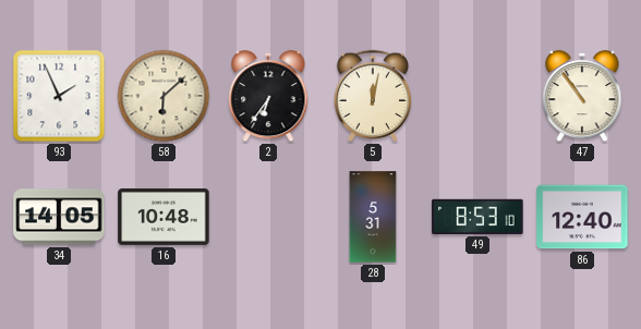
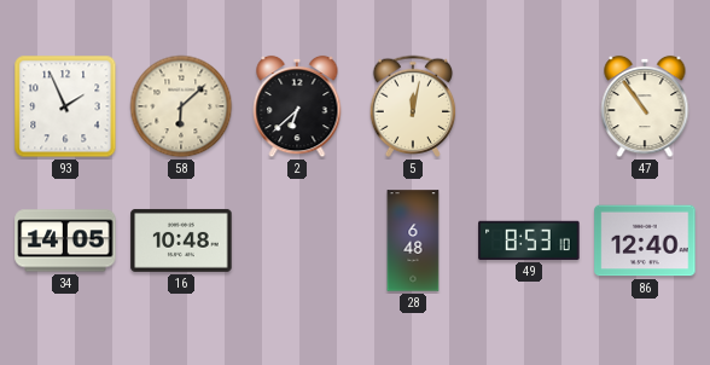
2: 6:36 -> 6:38 (297, 106)
28: 5:31 -> 6:48 (413, 241)
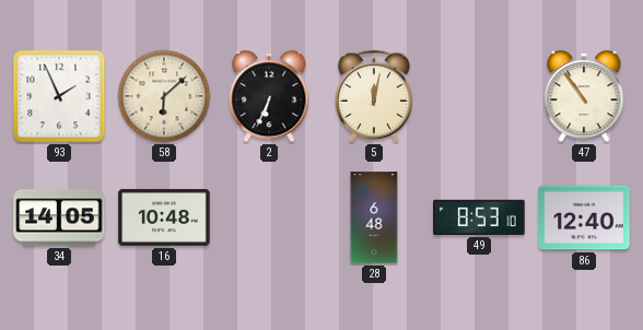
2: 6:38 -> 6:34 (269, 96)
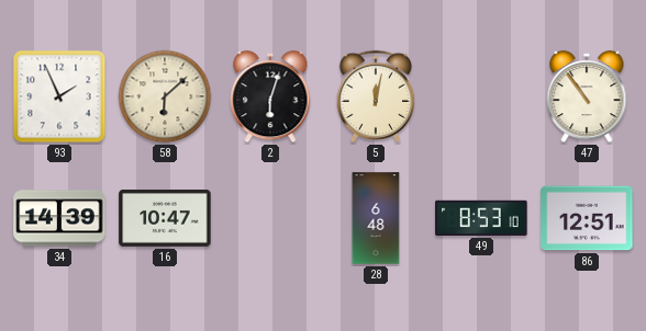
2: 6:34 -> 6:03 (270, 96)
34: 14:05 -> 14:39 (59, 218)
16: 10:48 -> 10:47 (165, 218)
86: 12:40 -> 12:51 (587, 218)
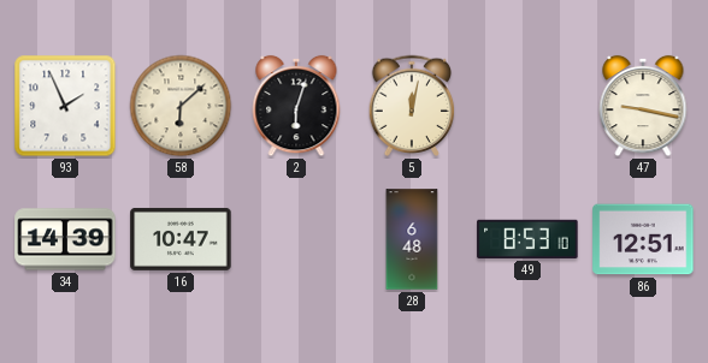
47: 10:54 -> 9:17 (643, 106)
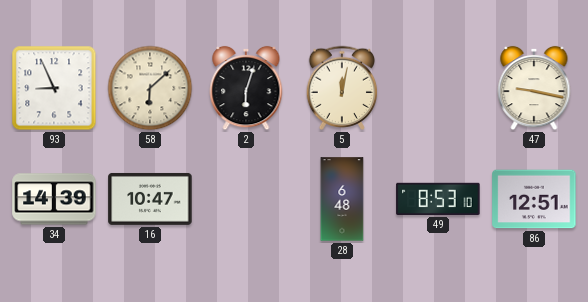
93: 1:56 -> 8:56 (54, 88)
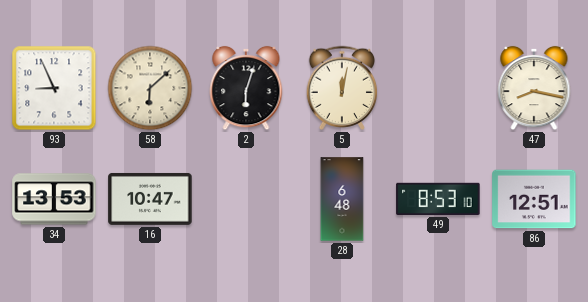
47: 9:17 -> 8:17 (534, 88)
34: 14:39 -> 13:53 (54, 199)
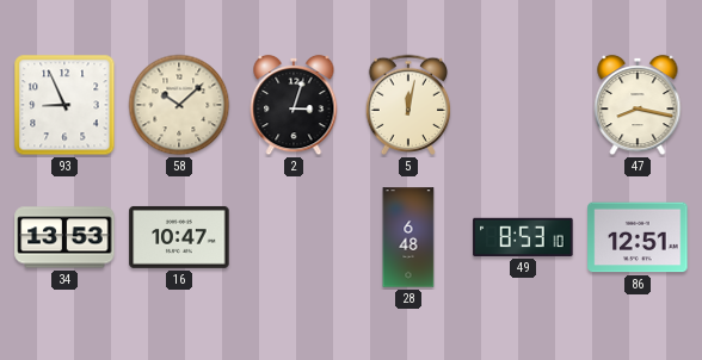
58: 6:08 -> 10:08 (179, 105)
2: 6:03 -> 3:03 (294, 105)
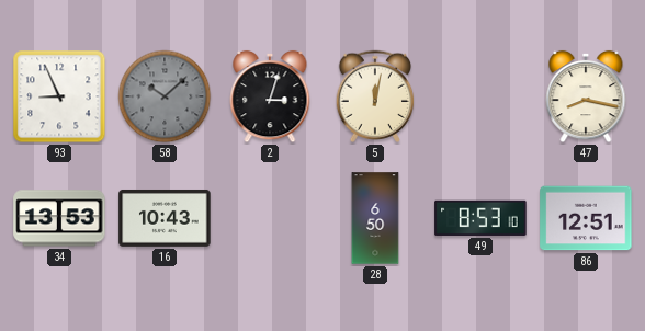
58 dial: cream -> grey (165, 96)
16: 10:47 -> 10:43 (165, 218)
28: 6:48 -> 6:50 (375, 218)
